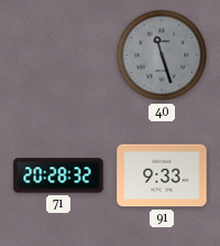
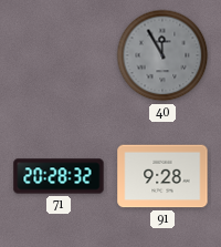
40: 11:27 -> 11:55 (162, 55)
91: 9:33 -> 9:28 (162, 176)
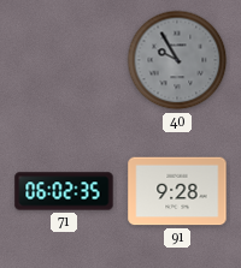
40: 11:55 -> 9:55 (177, 60)
71: 20:28 -> 06:02 (64, 191)
